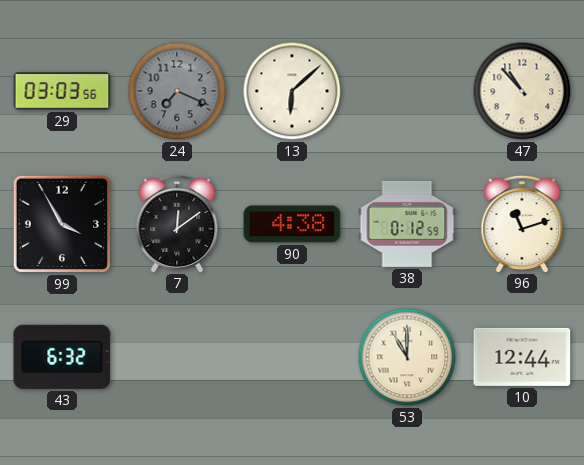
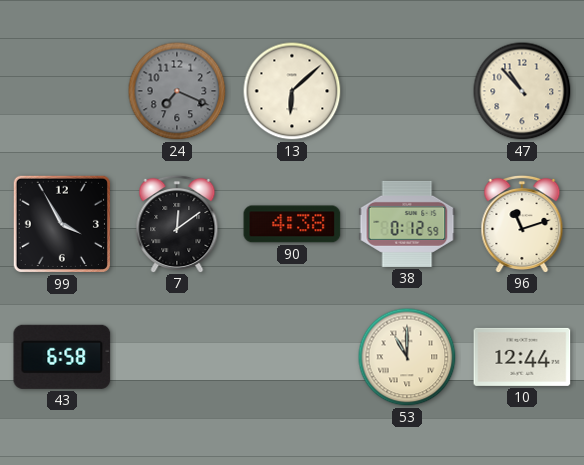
29: 03:03 -> none (62, 91)
43: 6:32 -> 6:58 (62, 357)
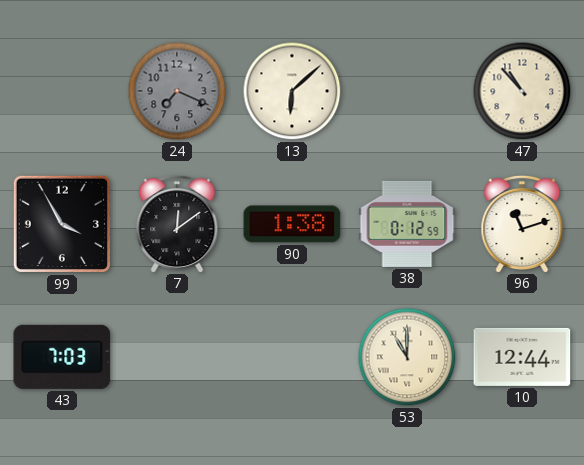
90: 4:38 -> 1:38 (292, 224)
43: 6:58 -> 7:03 (62, 357)
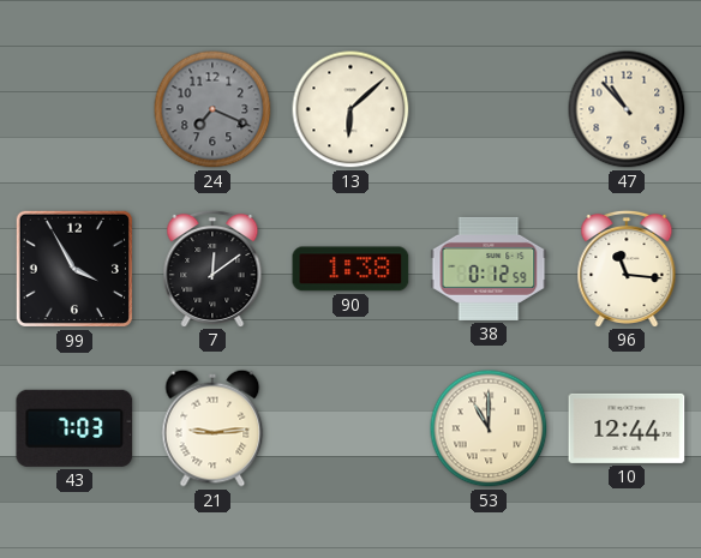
96: 11:12 -> 11:16 (627, 268)
21: none -> 9:14 (212, 428)
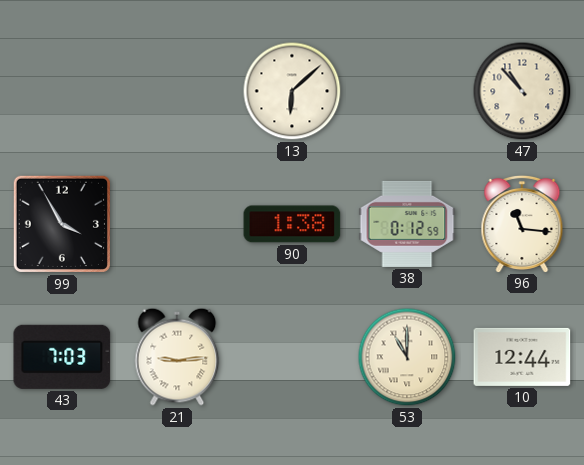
24: 7:19 -> none (212, 109)
7: 12:09 -> none (212, 268)
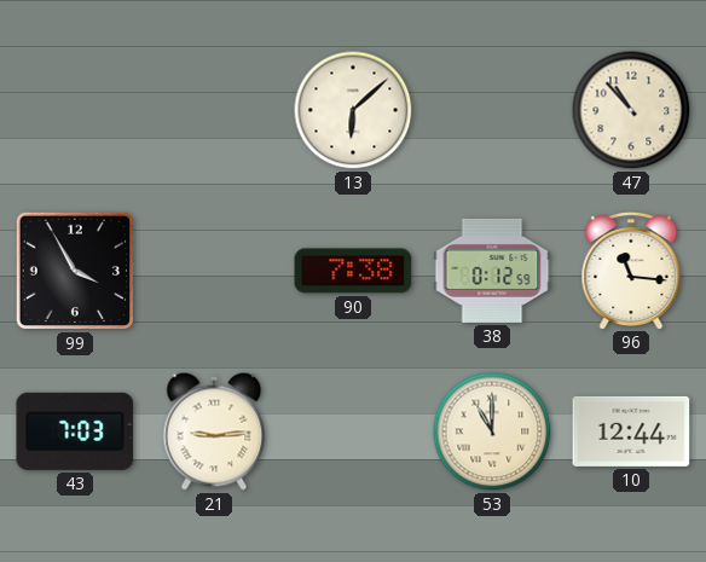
90: 1:38 -> 7:38 (353, 271)
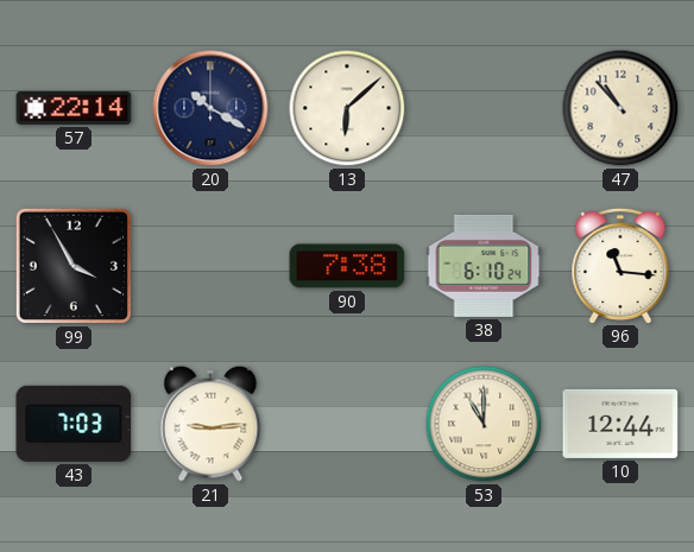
57: none -> 22:14 (74, 108)
20: none -> 10:20 (210, 108)
38: 0:12 -> 6:10 (484, 266)
